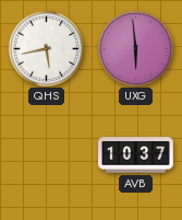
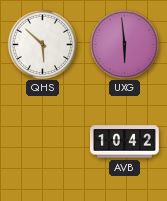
QHS: 5:43 -> 5:52 (42, 44)
AVB: 10:37 -> 10:42 (125, 142)
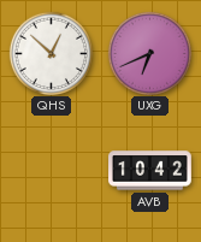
QHS: 5:52 -> 12:52 (51, 53)
UXG: 5:59 -> 6:41 (149, 53)
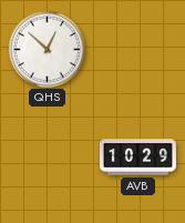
UXG: 6:41 -> none (149, 53)
AVB: 10:42 -> 10:29 (138, 158)
